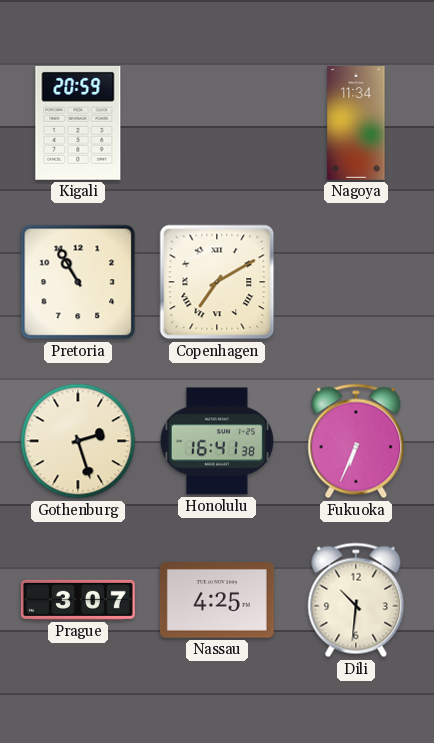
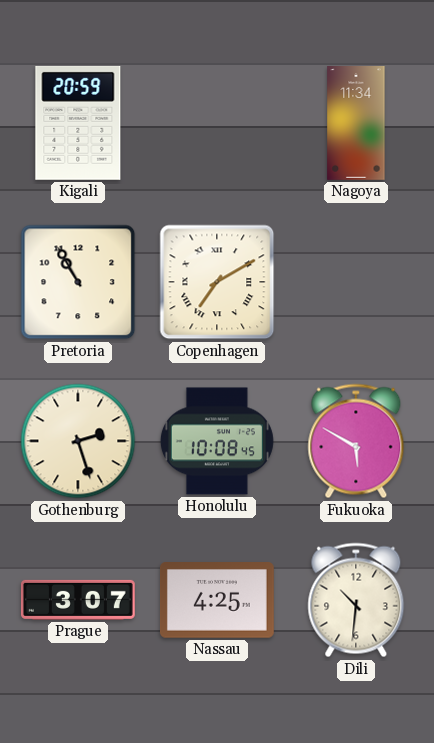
Honolulu: 16:41 -> 10:08 (217, 441)
Fukuoka: 6:34 -> 5:50 (356, 441)
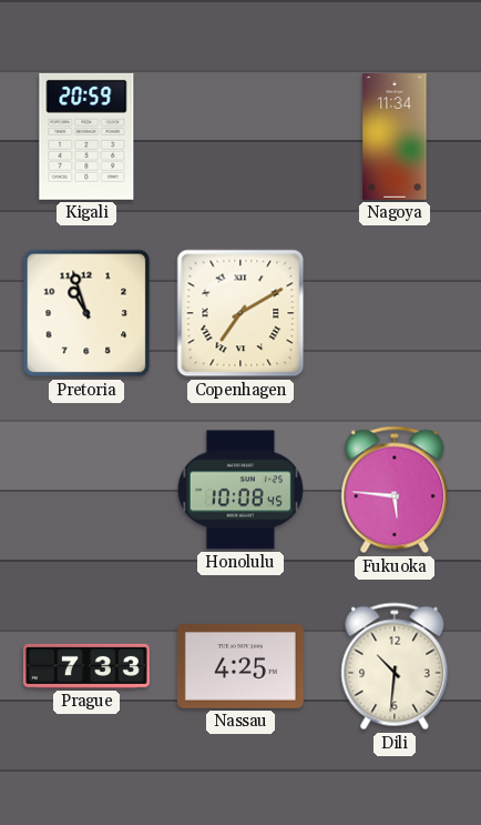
Pretoria: 10:55 -> 10:57 (86, 313)
Gothenburg: 2:27 -> none (78, 441)
Fukuoka: 5:50 -> 5:46 (395, 490)
Prague: 3:07 -> 7:33 (86, 666)
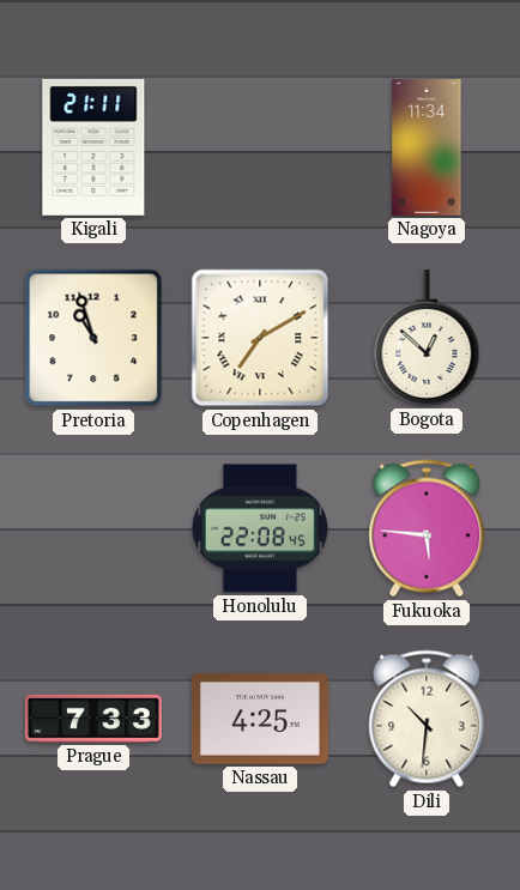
Kigali: 20:59 -> 21:11 (93, 147)
Bogota: none -> 12:52 (427, 338)
Honolulu: 10:08 -> 22:08 (260, 528)
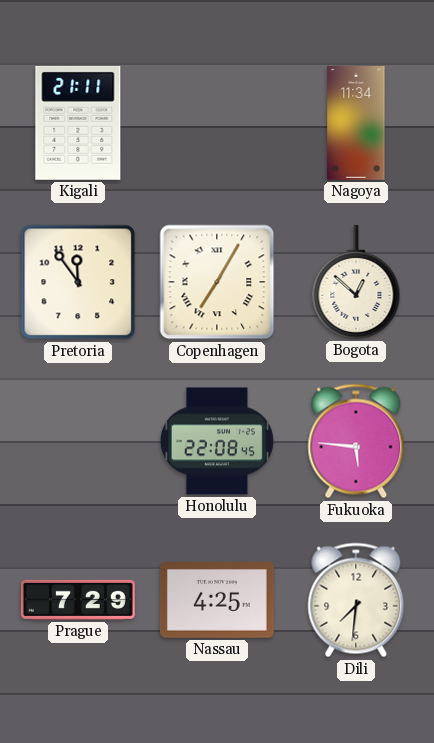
Pretoria: 10:57 -> 11:54 (78, 282)
Copenhagen: 7:10 -> 7:05 (217, 282)
Prague: 7:33 -> 7:29 (78, 600)
Dili: 10:31 -> 7:31 (356, 600)
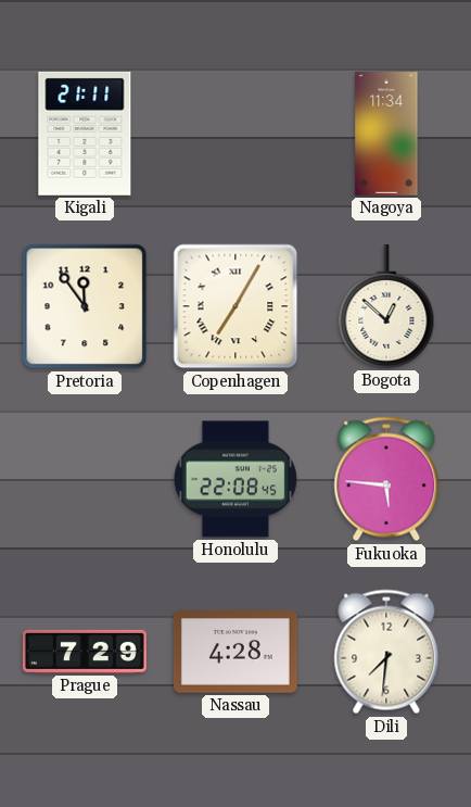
Nassau: 4:25 -> 4:28 (235, 653)
